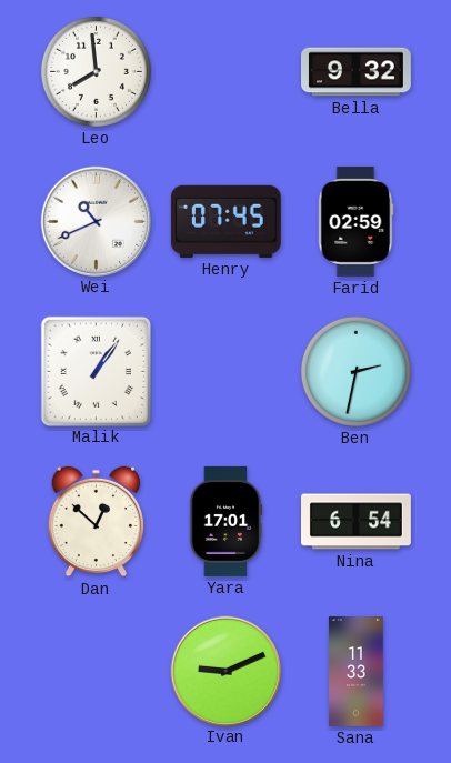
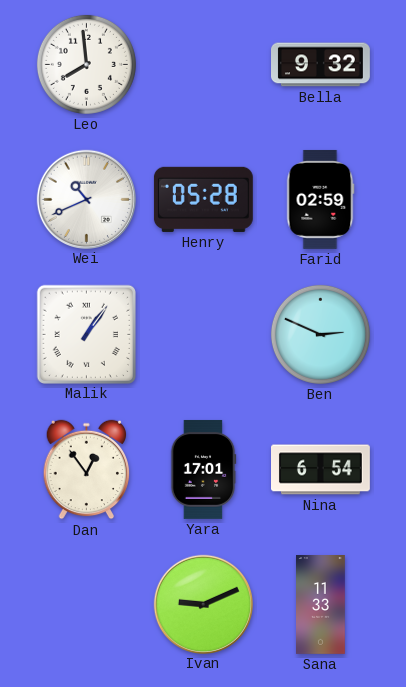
Henry: 07:45 -> 05:28 (203, 199)
Ben: 2:32 -> 2:49 (320, 334)
Dan: 12:52 -> 12:54 (87, 470)
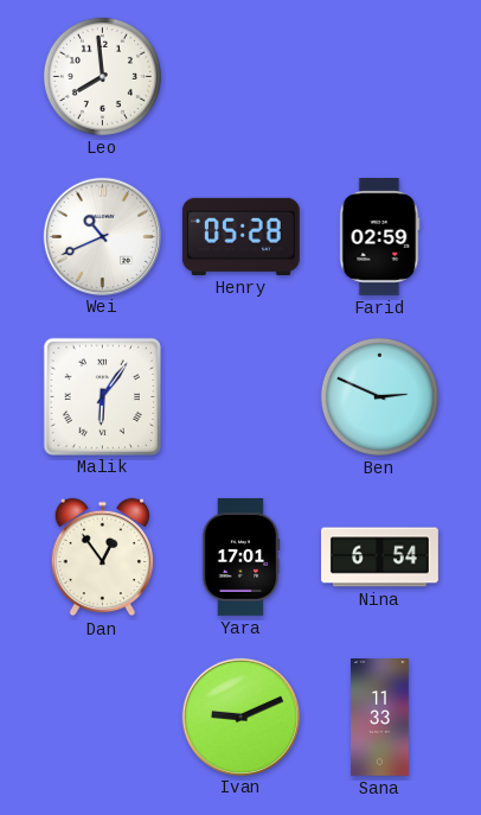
Bella: 9:32 -> none (321, 65)
Malik: 1:06 -> 6:06 (102, 396)
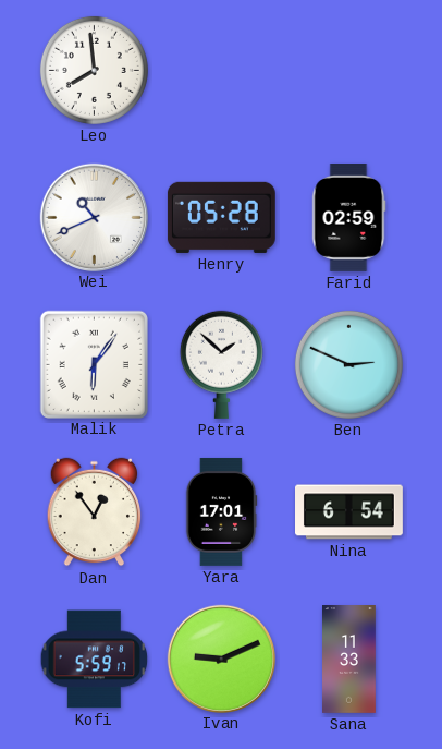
Petra: none -> 1:52 (221, 364)
Kofi: none -> 5:59 (95, 660)
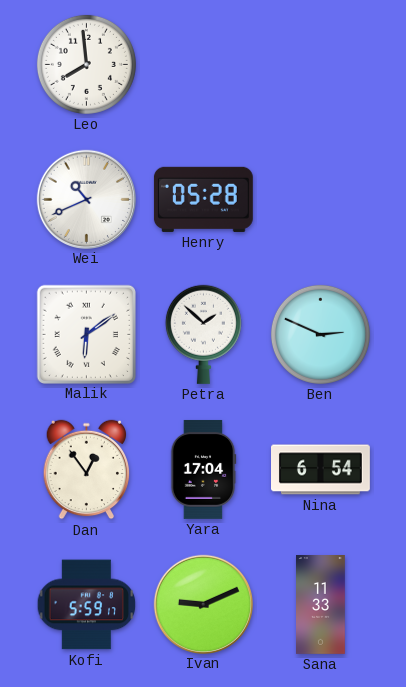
Farid: 02:59 -> none (349, 217)
Malik: 6:06 -> 6:09 (86, 334)
Yara: 17:01 -> 17:04 (203, 470)
